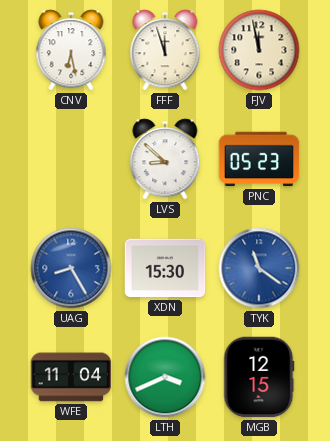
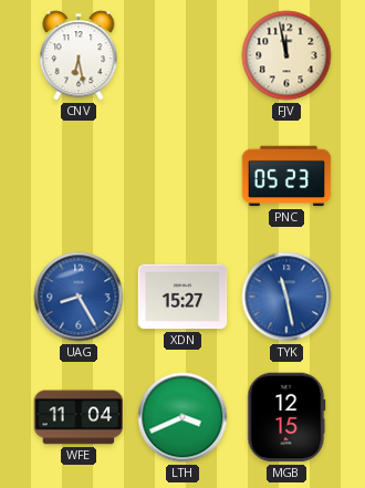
FFF: 11:57 -> none (165, 50)
LVS: 8:52 -> none (165, 159)
XDN: 15:30 -> 15:27 (182, 297)
TYK: 11:21 -> 11:28 (286, 297)
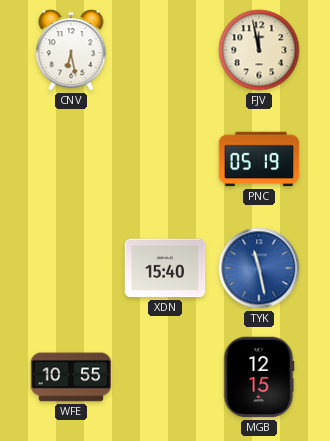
PNC: 05:23 -> 05:19 (259, 159)
UAG: 8:25 -> none (79, 297)
XDN: 15:27 -> 15:40 (165, 268)
WFE: 11:04 -> 10:55 (71, 377)
LTH: 3:41 -> none (182, 417)
